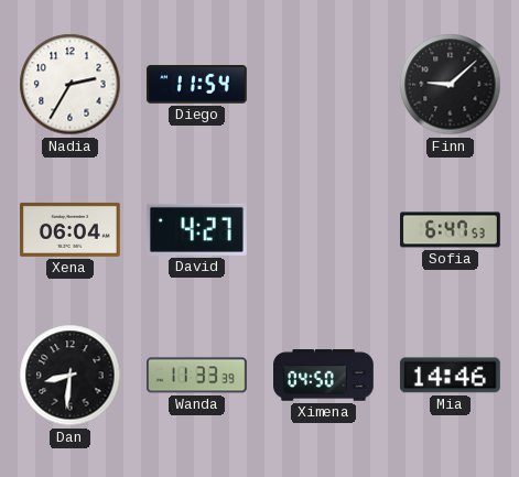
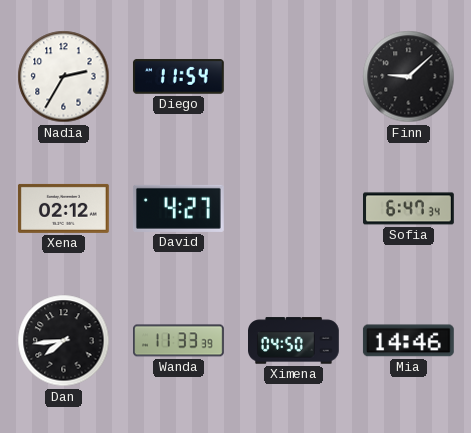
Xena: 06:04 -> 02:12 (63, 208)
Sofia: 6:47:53 -> 6:47:34 (409, 209)
Dan: 8:31 -> 7:44 (64, 341)
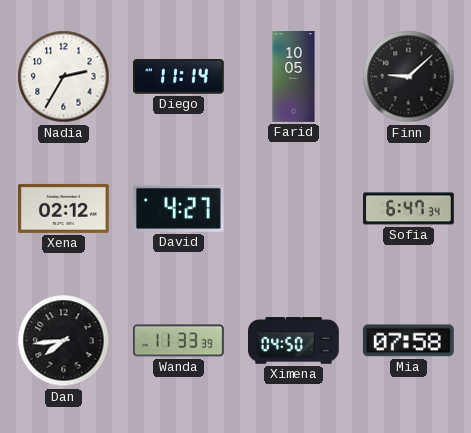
Diego: 11:54 -> 11:14 (178, 77)
Farid: none -> 10:05 (294, 77)
Mia: 14:46 -> 07:58 (408, 341)
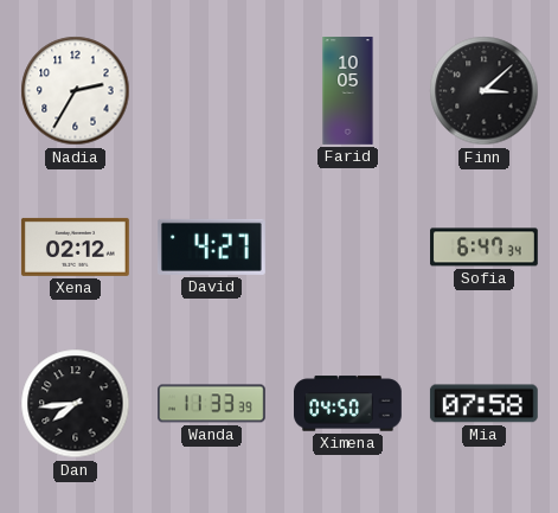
Diego: 11:14 -> none (178, 77)
Finn: 9:08 -> 3:08 (485, 91)
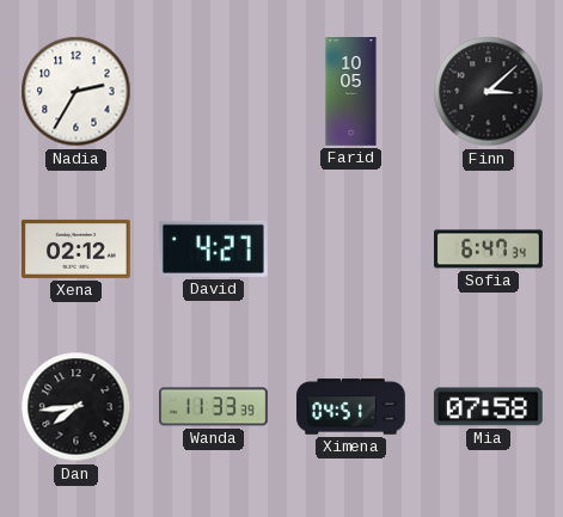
Ximena: 04:50 -> 04:51 (351, 407)
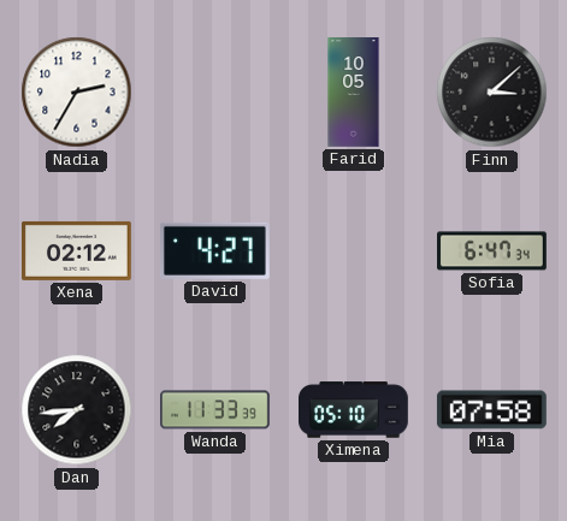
Ximena: 04:51 -> 05:10 (354, 410)
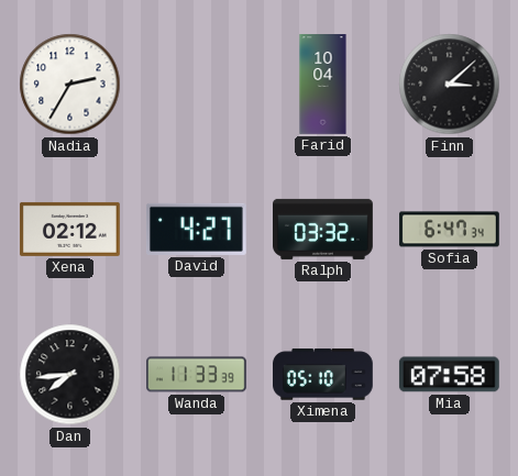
Farid: 10:05 -> 10:04 (323, 85)
Ralph: none -> 03:32 (323, 229)
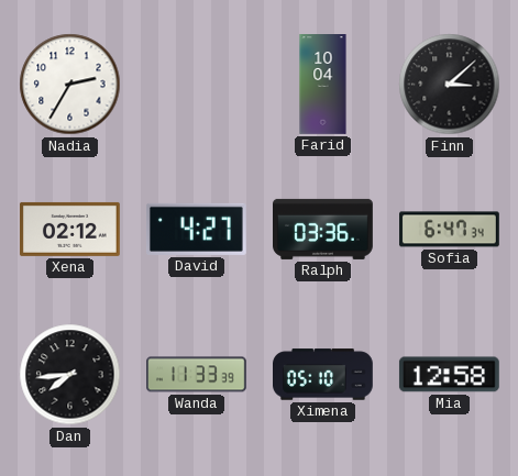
Ralph: 03:32 -> 03:36 (323, 229)
Mia: 07:58 -> 12:58 (449, 375)
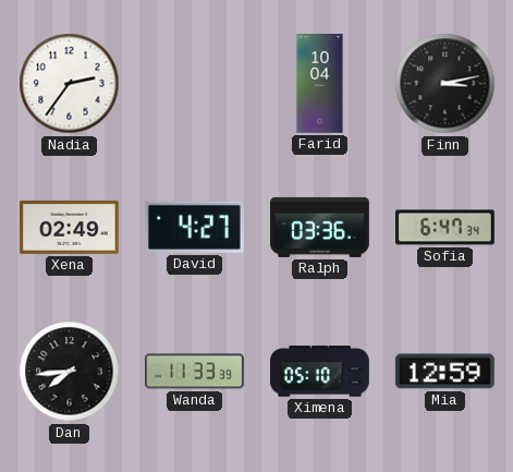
Nadia: 2:35 -> 2:36 (70, 84)
Finn: 3:08 -> 3:13 (445, 84)
Xena: 02:12 -> 02:49 (69, 227)
Mia: 12:58 -> 12:59 (444, 372)
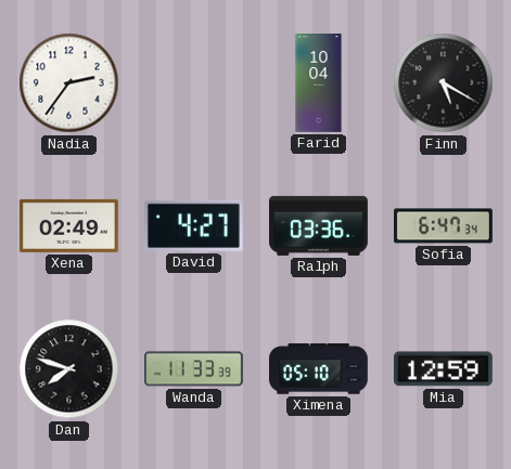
Finn: 3:13 -> 5:20 (444, 83)
Dan: 7:44 -> 7:48 (69, 369)
